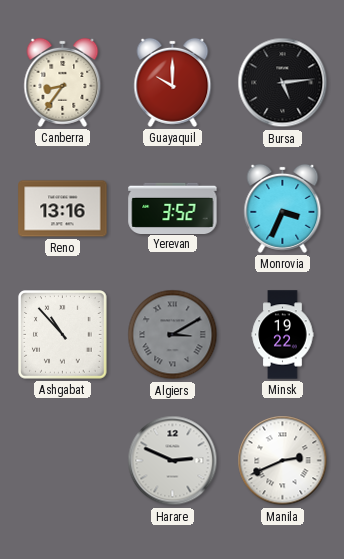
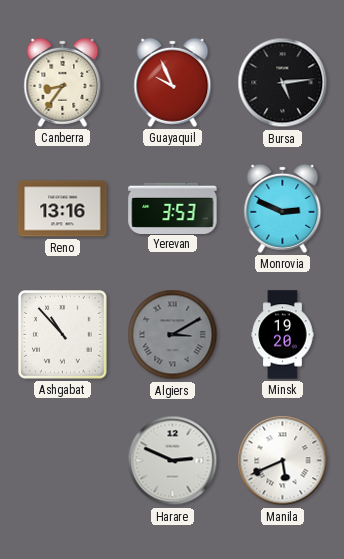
Guayaquil: 10:00 -> 9:56 (173, 82)
Yerevan: 3:52 -> 3:53 (173, 208)
Monrovia: 3:34 -> 2:49 (283, 208)
Minsk: 19:22 -> 19:20 (283, 335)
Manila: 2:41 -> 5:41 (283, 461)
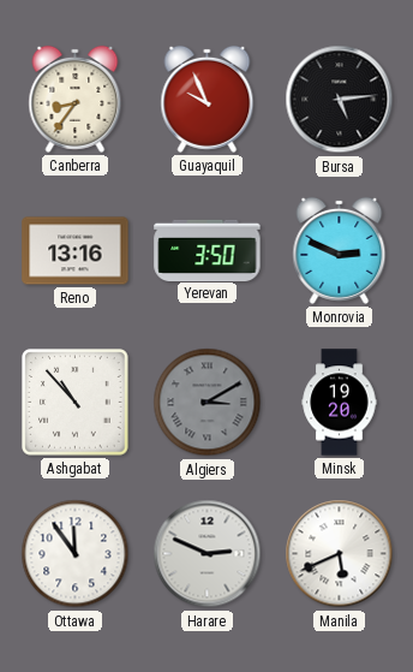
Yerevan: 3:53 -> 3:50 (208, 250)
Ottawa: none -> 11:54 (76, 554)
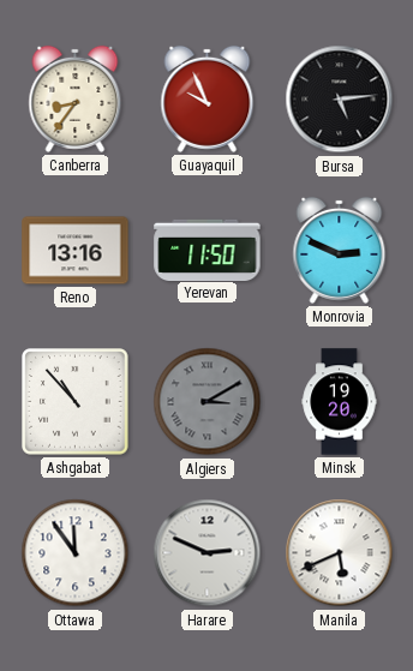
Yerevan: 3:50 -> 11:50 (208, 250)
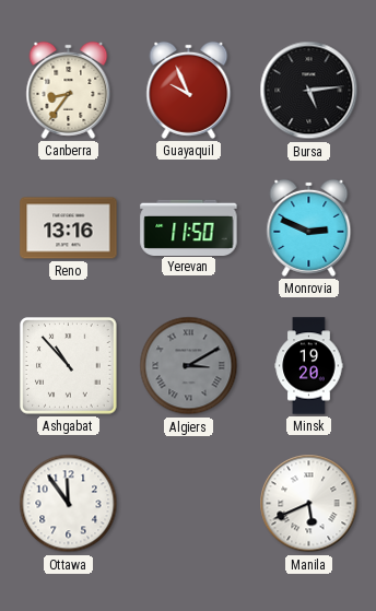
Harare: 2:49 -> none (208, 553)
